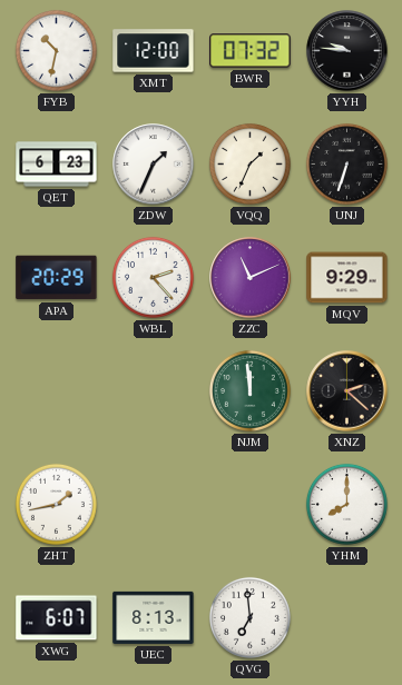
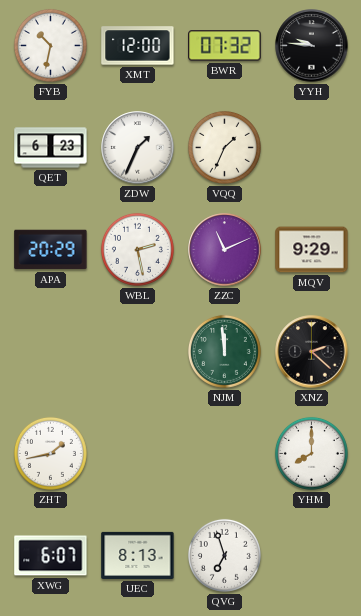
UNJ: 6:33 -> none (346, 163)
WBL: 2:23 -> 2:28 (137, 249)
QVG: 6:59 -> 6:57 (224, 555)
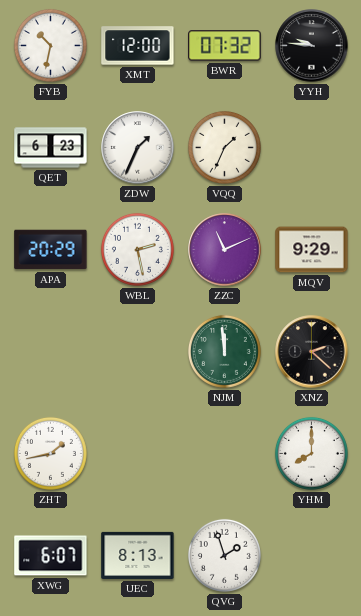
QVG: 6:57 -> 1:57 (224, 555)
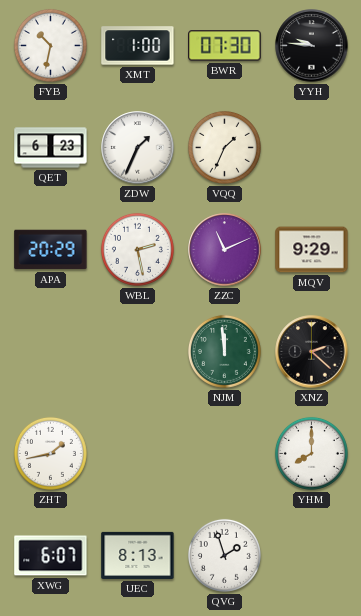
XMT: 12:00 -> 1:00 (138, 46)
BWR: 07:32 -> 07:30 (225, 46)
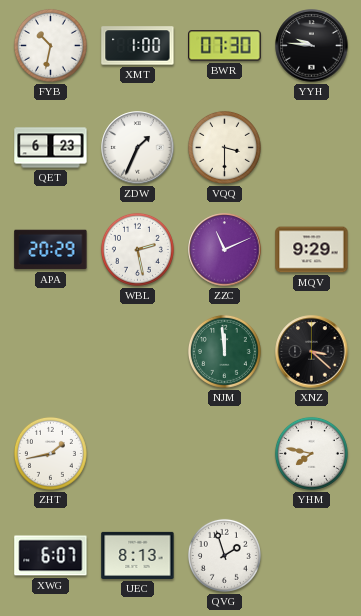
VQQ: 1:34 -> 3:30 (224, 147)
XNZ: 2:22 -> 3:22 (312, 352)
YHM: 8:00 -> 7:47 (311, 453)
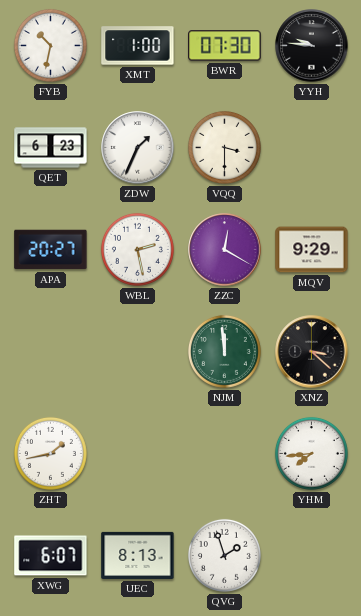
APA: 20:29 -> 20:27 (51, 250)
ZZC: 11:11 -> 12:20 (225, 250)
YHM: 7:47 -> 7:44 (311, 453)
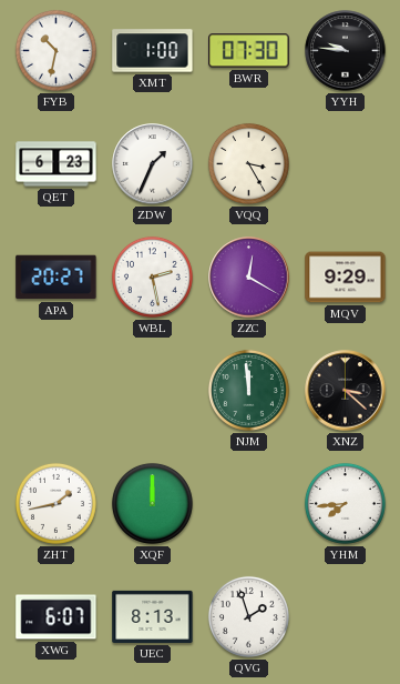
VQQ: 3:30 -> 3:25 (248, 163)
XQF: none -> 12:00 (152, 503)
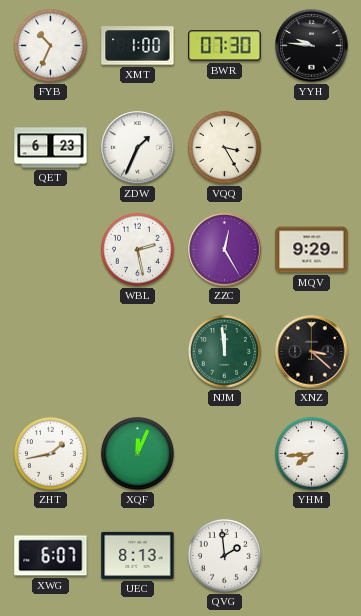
FYB: 10:32 -> 10:34 (50, 45)
APA: 20:27 -> none (57, 278)
ZZC: 12:20 -> 12:25 (225, 250)
XQF: 12:00 -> 12:04 (137, 453)
QVG: 1:57 -> 1:59 (224, 555)
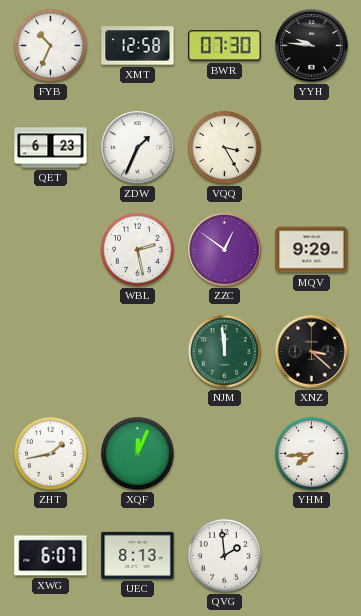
XMT: 1:00 -> 12:58 (138, 46)
ZZC: 12:25 -> 12:51 (225, 250)
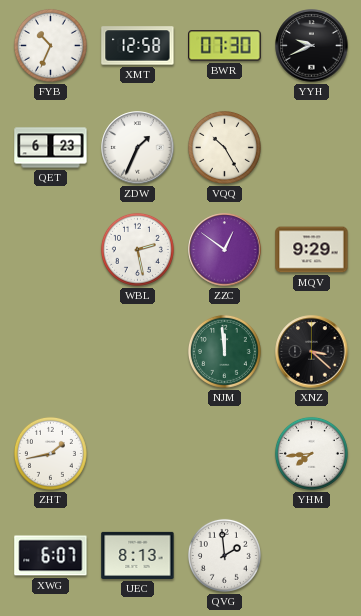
YYH: 9:46 -> 9:41 (312, 46)
VQQ: 3:25 -> 10:25 (224, 147)
XQF: 12:04 -> none (137, 453)
